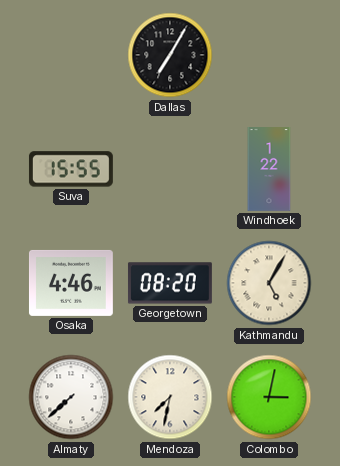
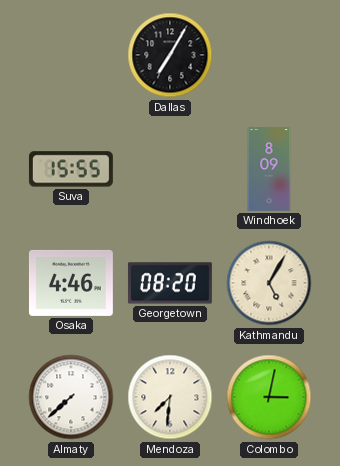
Windhoek: 1:22 -> 8:09 (269, 170)
Mendoza: 7:32 -> 7:31 (170, 397)
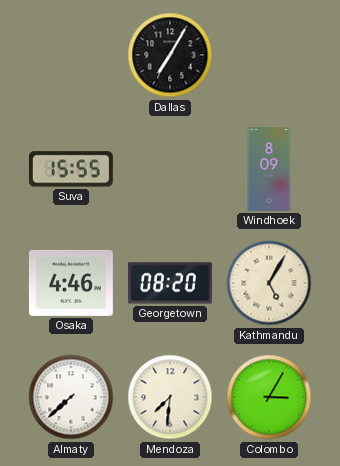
Colombo: 3:02 -> 3:05 (269, 397)
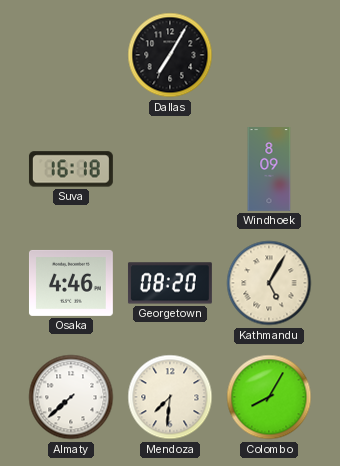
Suva: 15:55 -> 16:18 (71, 169)
Colombo: 3:05 -> 8:05 (269, 397)
